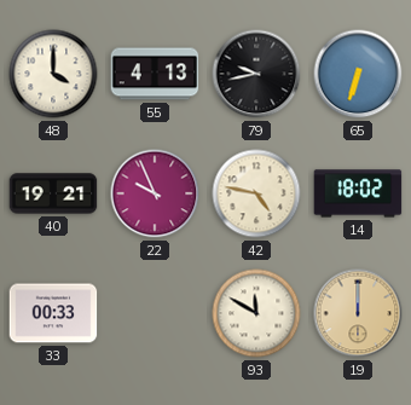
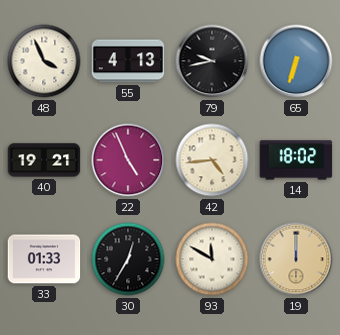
48: 4:00 -> 3:56 (44, 61)
22: 9:56 -> 4:56 (128, 160)
42: 4:47 -> 4:44 (212, 160)
33: 00:33 -> 01:33 (44, 259)
30: none -> 12:35 (128, 259)
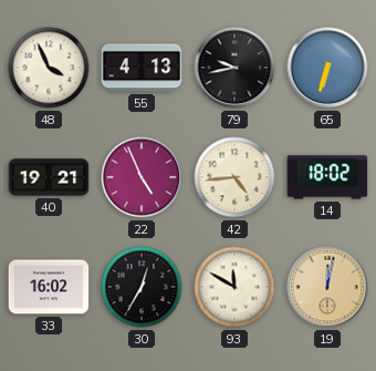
33: 01:33 -> 16:02 (49, 287)
19: 12:00 -> 12:02 (327, 287)
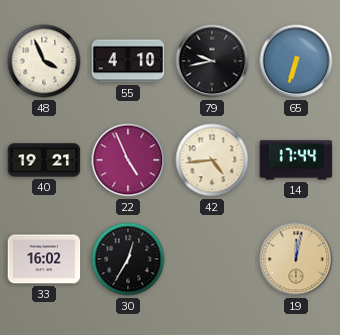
55: 4:13 -> 4:10 (128, 61)
14: 18:02 -> 17:44 (296, 160)
93: 11:50 -> none (234, 287)
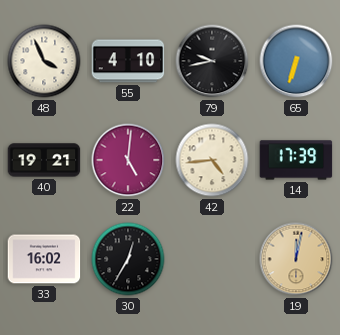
22: 4:56 -> 5:01 (128, 160)
14: 17:44 -> 17:39 (296, 160)
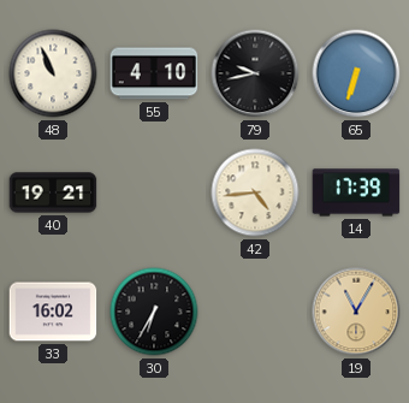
48: 3:56 -> 10:56 (53, 73)
22: 5:01 -> none (128, 160)
30: 12:35 -> 6:35 (154, 312)
19: 12:02 -> 11:05 (356, 312)
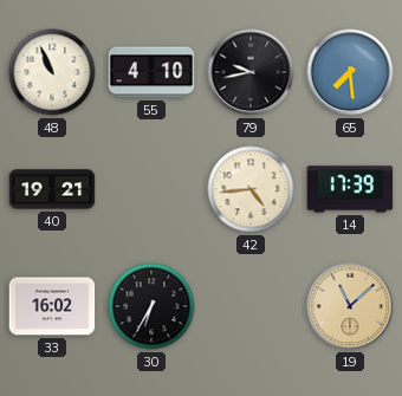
65: 6:33 -> 7:29 (350, 72)
19: 11:05 -> 11:08 (350, 306)
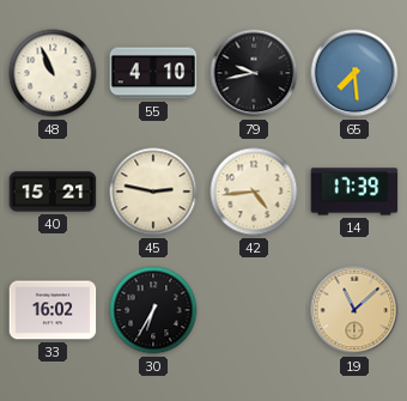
40: 19:21 -> 15:21 (53, 192)
45: none -> 2:47 (153, 192)
